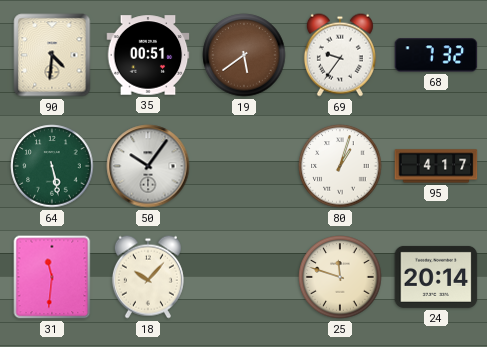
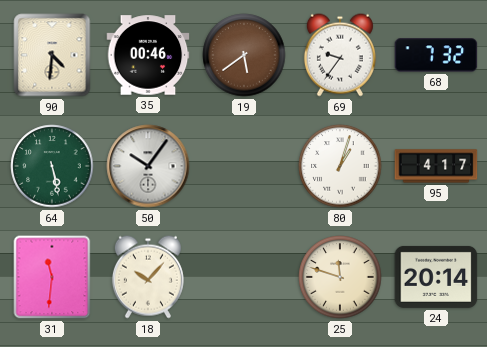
35: 00:51 -> 00:46 (148, 55)
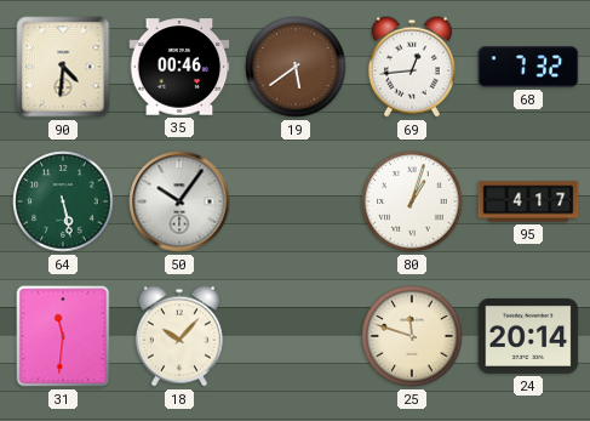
69: 9:36 -> 12:44 (412, 67)
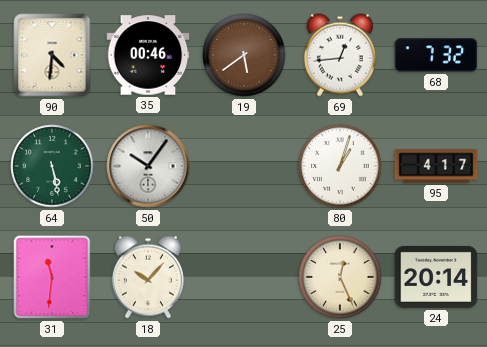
25: 11:48 -> 12:26 (340, 277)
